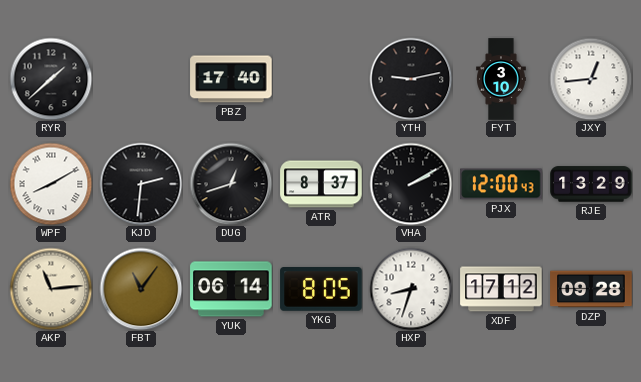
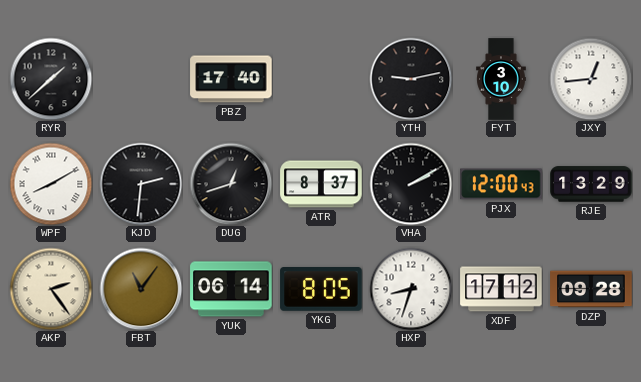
AKP: 11:14 -> 2:24 (51, 289)
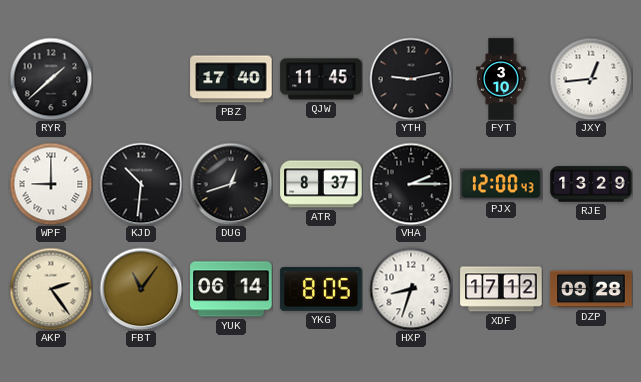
QJW: none -> 11:45 (321, 79)
WPF: 8:10 -> 9:00 (51, 184)
KJD: 2:31 -> 10:31 (141, 184)
VHA: 2:10 -> 2:15 (411, 184)
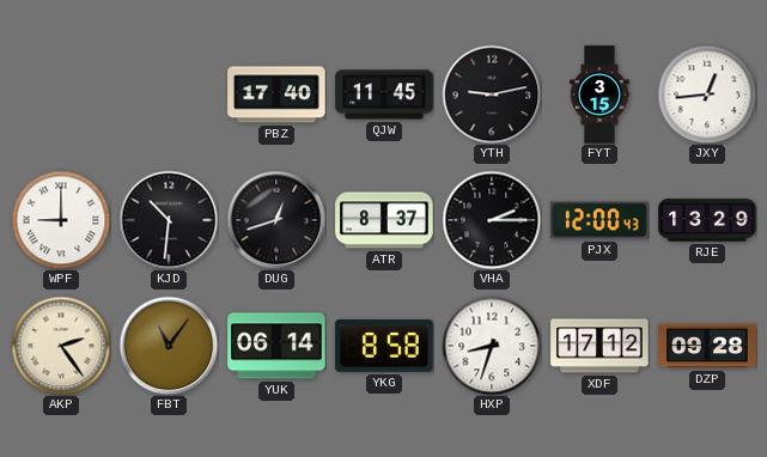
RYR: 1:38 -> none (51, 79)
FYT: 3:10 -> 3:15 (599, 95)
YKG: 8:05 -> 8:58 (384, 347)
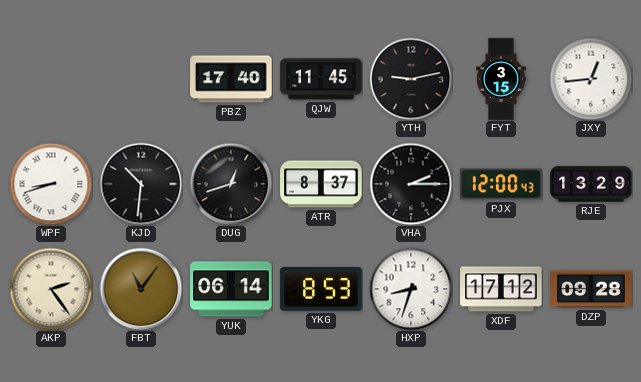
WPF: 9:00 -> 8:42 (51, 184)
YKG: 8:58 -> 8:53 (321, 290)
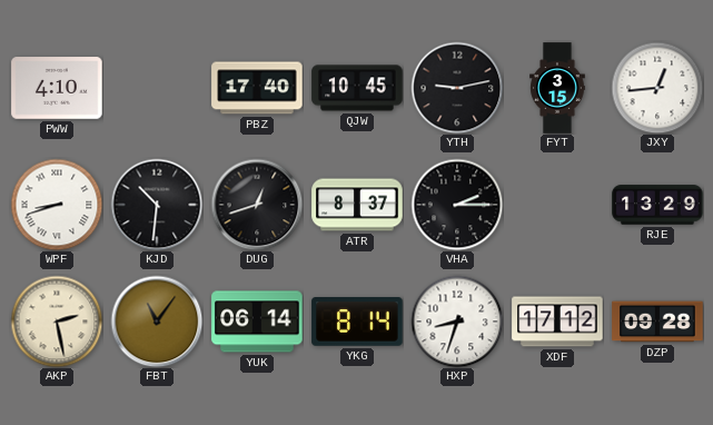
PWW: none -> 4:10 (57, 88)
QJW: 11:45 -> 10:45 (357, 88)
PJX: 12:00 -> none (501, 184)
AKP: 2:24 -> 2:28 (57, 322)
YKG: 8:53 -> 8:14 (357, 323)
